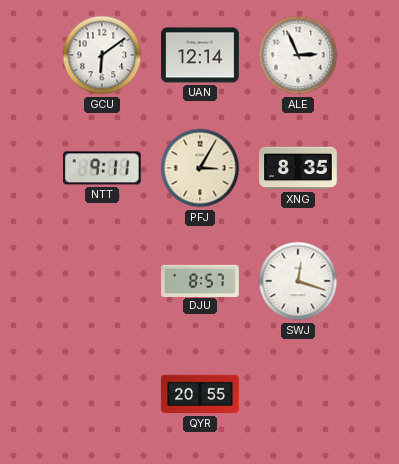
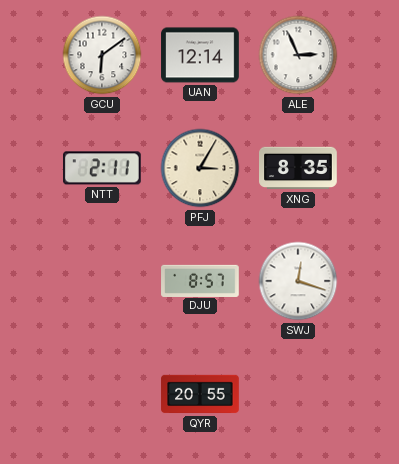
NTT: 9:11 -> 2:11 (103, 168)
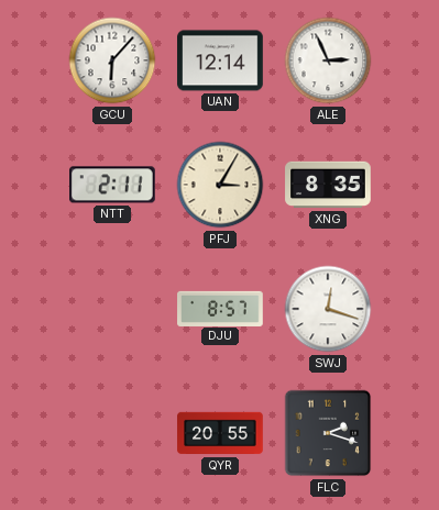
GCU: 6:09 -> 6:07 (112, 60)
FLC: none -> 2:18 (328, 433)
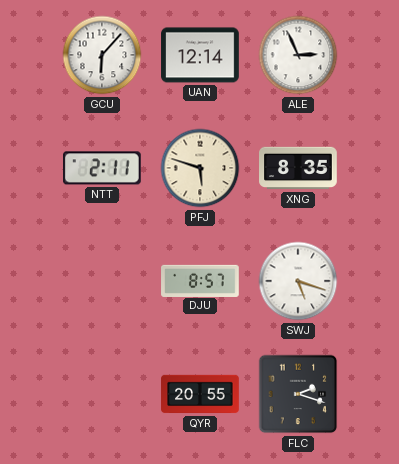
PFJ: 3:05 -> 5:48 (200, 168)
SWJ: 12:18 -> 5:18 (298, 281)
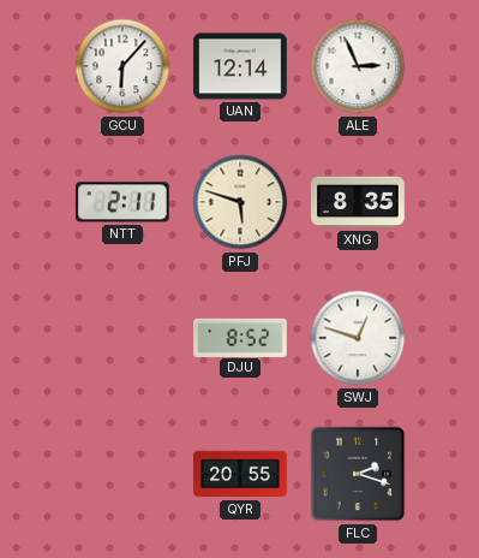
DJU: 8:57 -> 8:52 (240, 337)
SWJ: 5:18 -> 12:48 (358, 338)
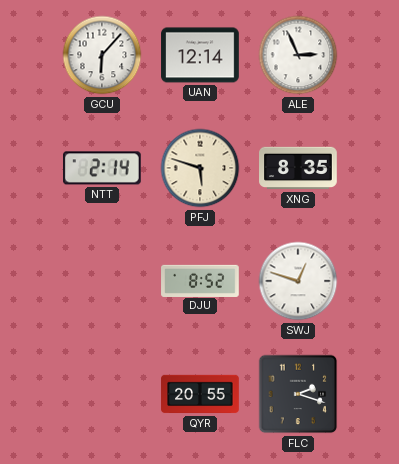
NTT: 2:11 -> 2:14 (103, 168)
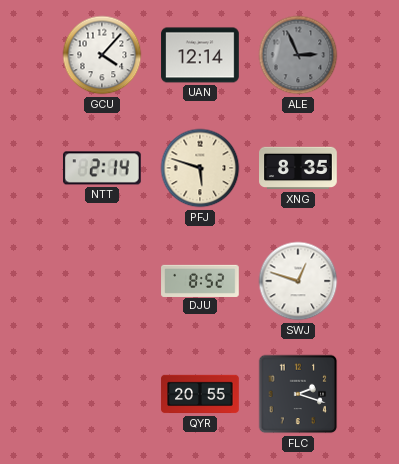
GCU: 6:07 -> 4:07 (102, 55)
ALE dial: white -> grey (298, 55)
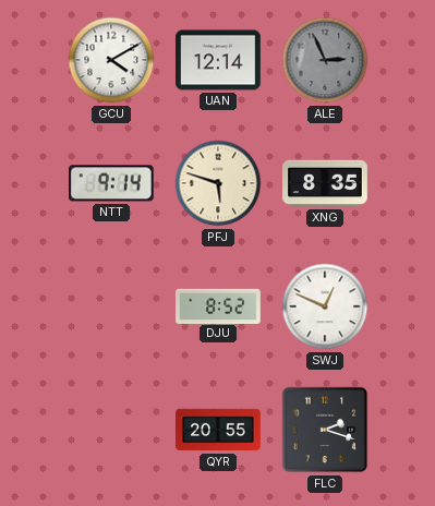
GCU: 4:07 -> 4:10 (111, 60)
NTT: 2:14 -> 9:14 (112, 183)
SWJ: 12:48 -> 12:49 (325, 306)
